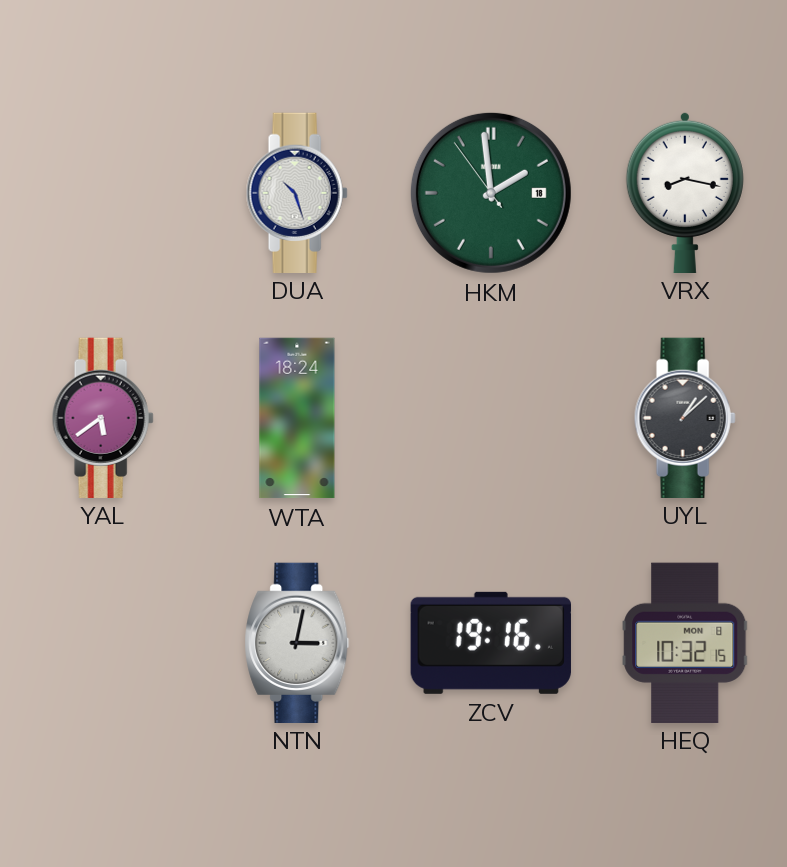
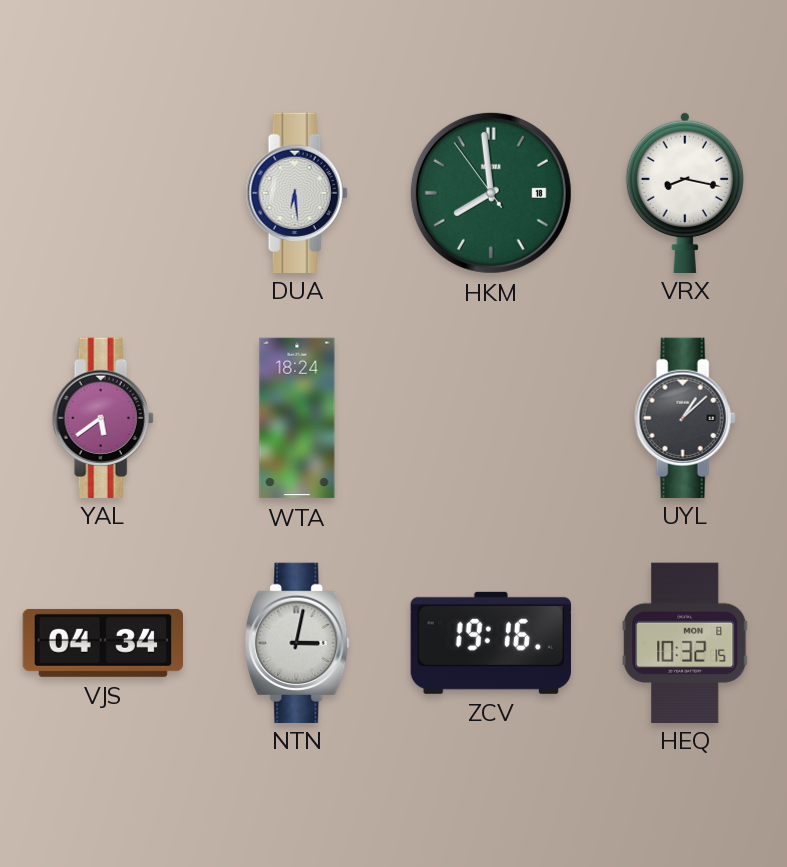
DUA: 10:27 -> 6:29 (297, 192)
HKM: 1:58 -> 7:58 (491, 193)
VJS: none -> 04:34 (102, 643)
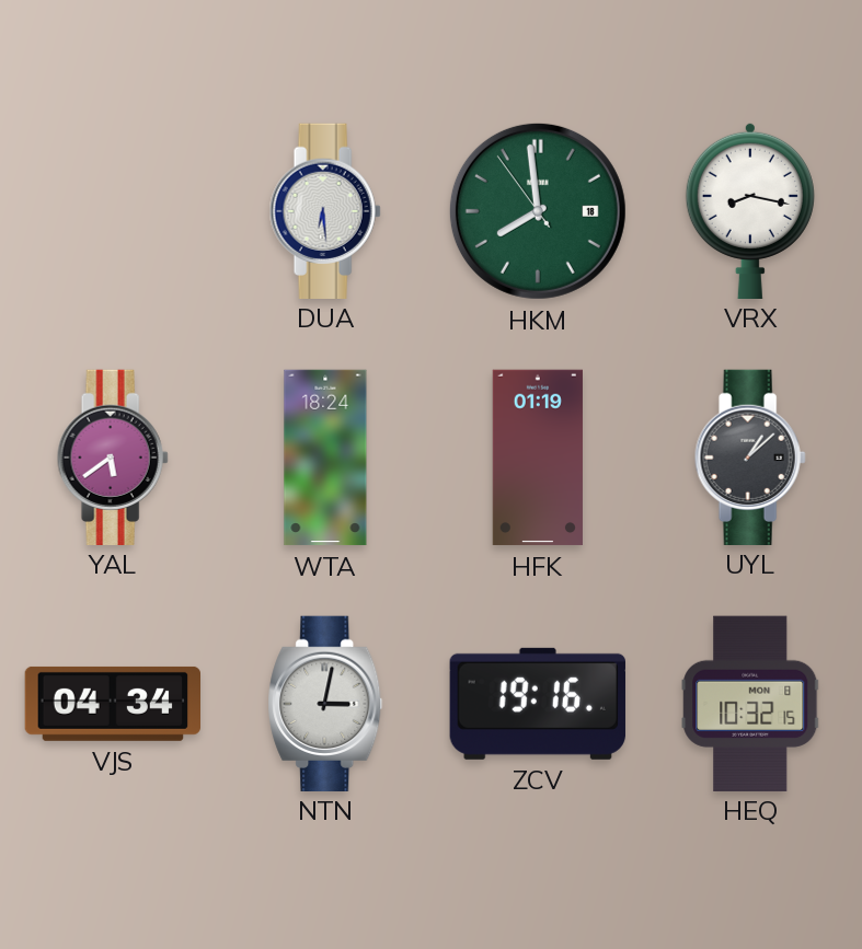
HFK: none -> 01:19 (538, 458)
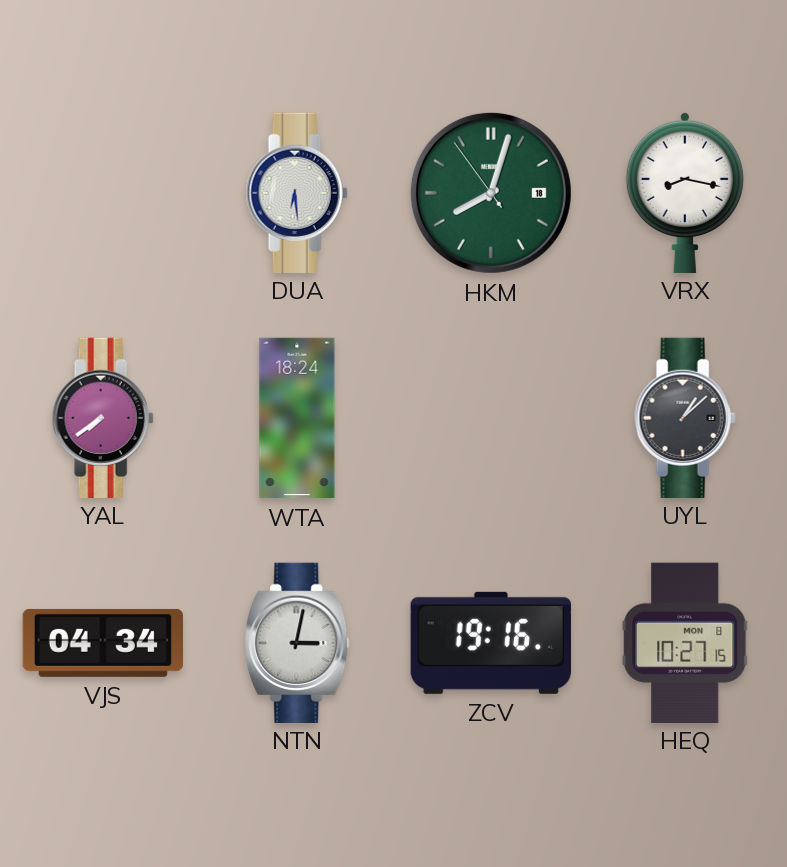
HKM: 7:58 -> 8:02 (491, 193)
YAL: 5:39 -> 7:39 (103, 417)
HFK: 01:19 -> none (538, 458)
HEQ: 10:32 -> 10:27 (685, 642)
